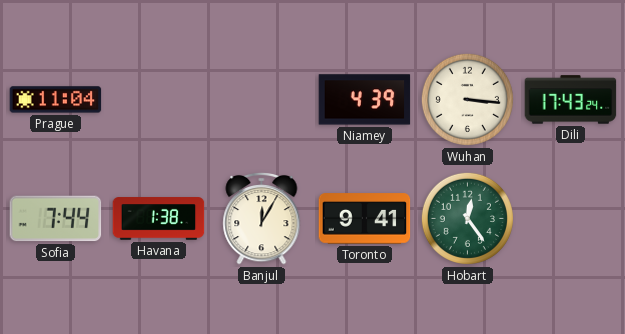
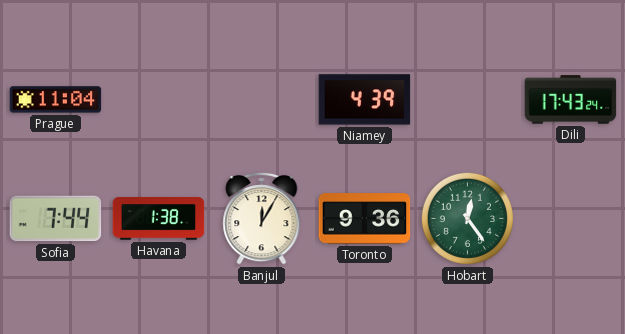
Wuhan: 3:16 -> none (467, 99)
Toronto: 9:41 -> 9:36 (365, 219)
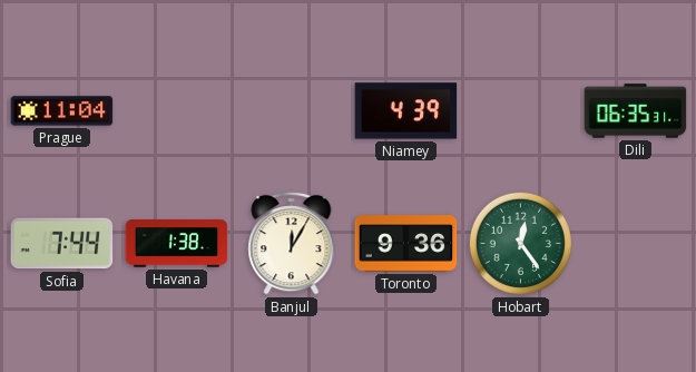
Dili: 17:43 -> 06:35 (636, 111)
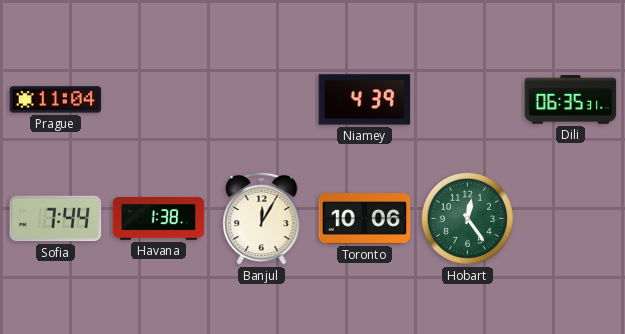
Toronto: 9:36 -> 10:06 (365, 219)
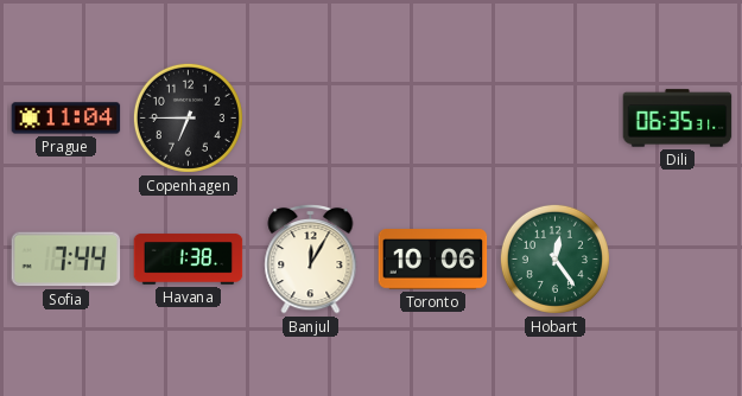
Copenhagen: none -> 6:45 (188, 117)
Niamey: 4:39 -> none (365, 100)
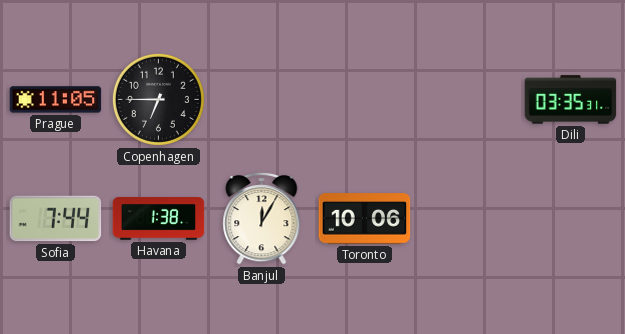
Prague: 11:04 -> 11:05 (56, 100)
Dili: 06:35 -> 03:35 (571, 100)
Hobart: 12:24 -> none (554, 258)
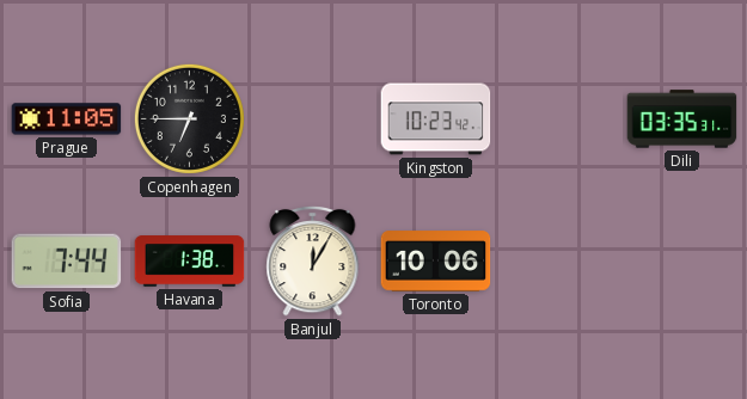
Kingston: none -> 10:23 (436, 119)
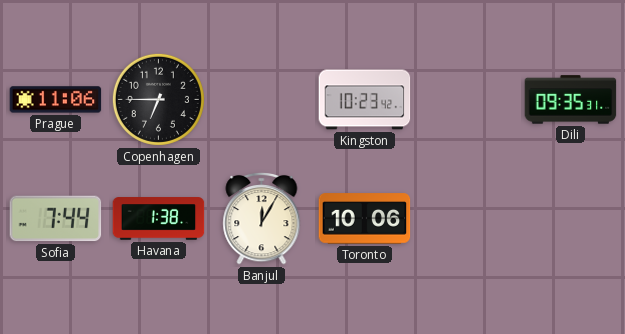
Prague: 11:05 -> 11:06 (56, 100)
Dili: 03:35 -> 09:35 (571, 100)
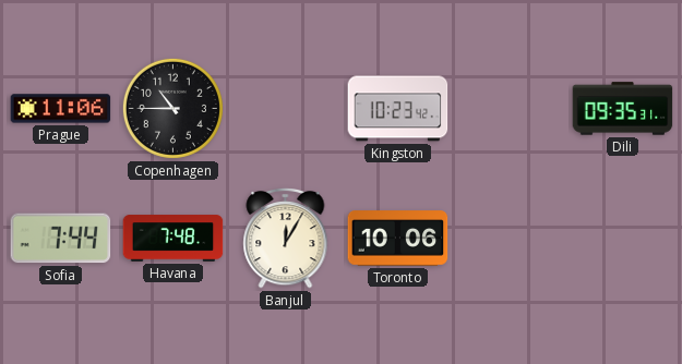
Copenhagen: 6:45 -> 10:45 (172, 108)
Havana: 1:38 -> 7:48 (174, 239)
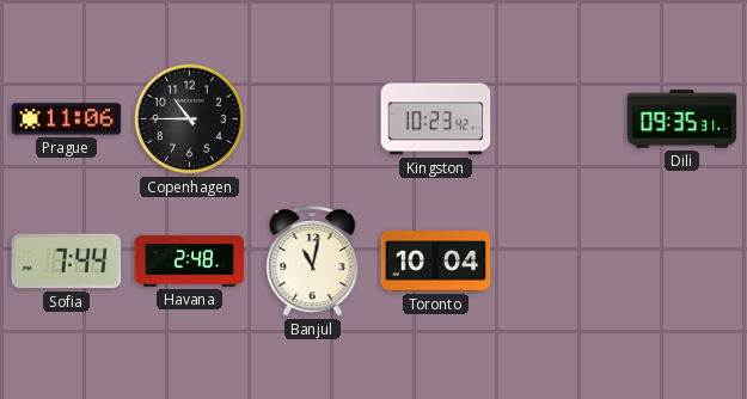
Havana: 7:48 -> 2:48 (190, 262)
Banjul: 12:05 -> 11:02 (313, 260)
Toronto: 10:06 -> 10:04 (436, 262)
